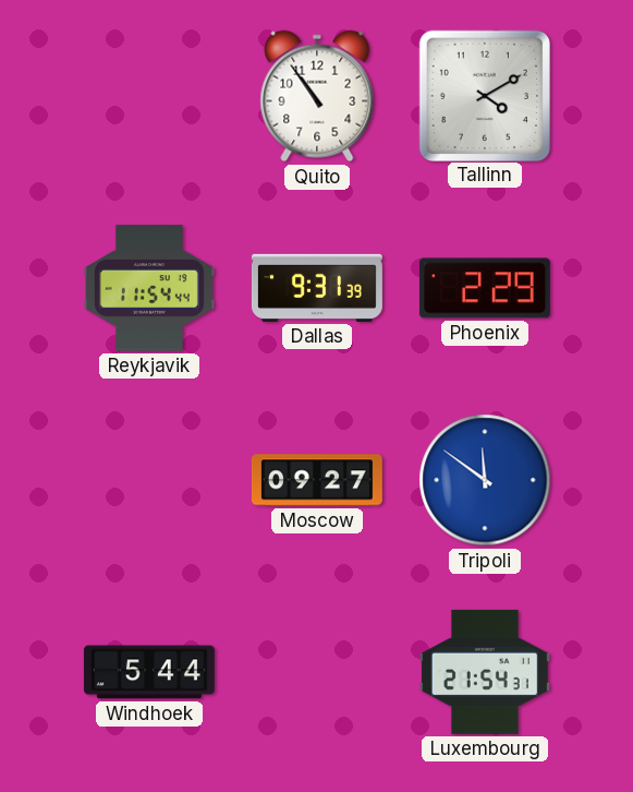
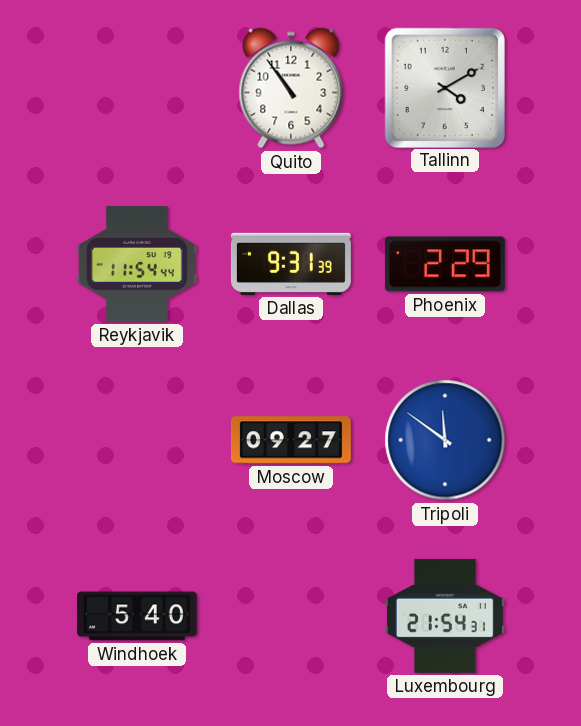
Windhoek: 5:44 -> 5:40 (137, 616)
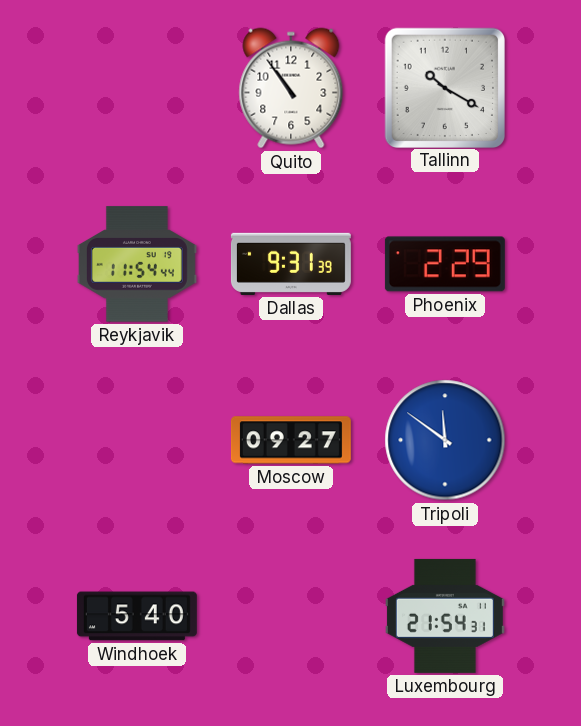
Tallinn: 4:10 -> 10:20 (444, 87)
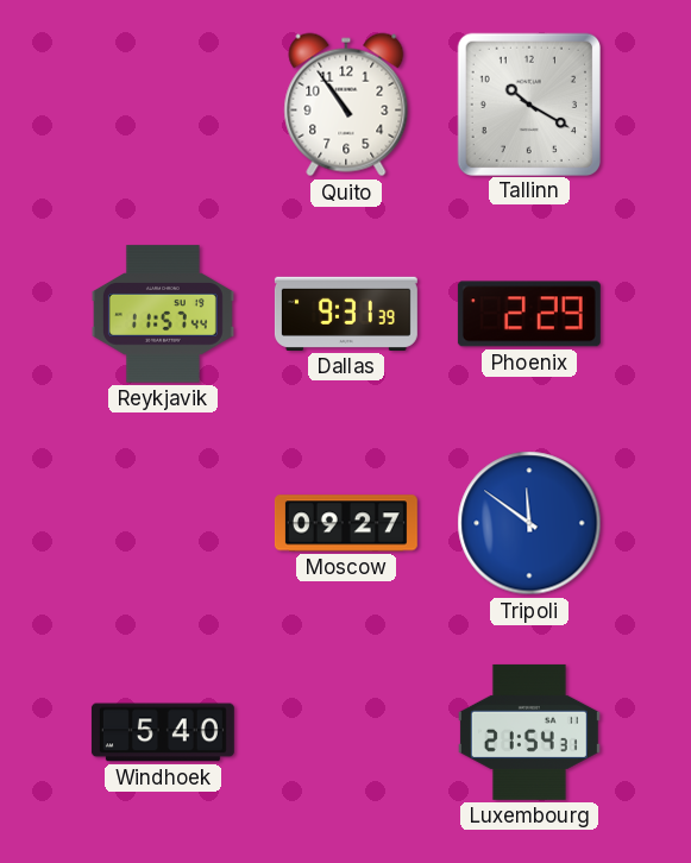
Reykjavik: 11:54 -> 11:57 (163, 314)
